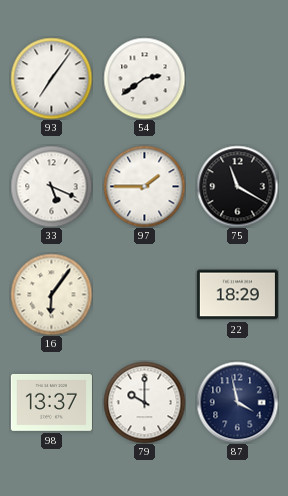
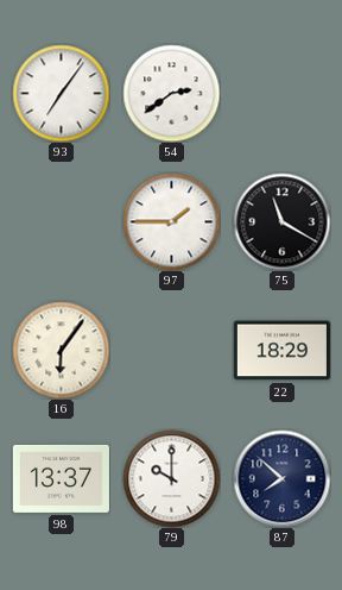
33: 5:19 -> none (51, 186)
87: 3:58 -> 7:52 (281, 478)
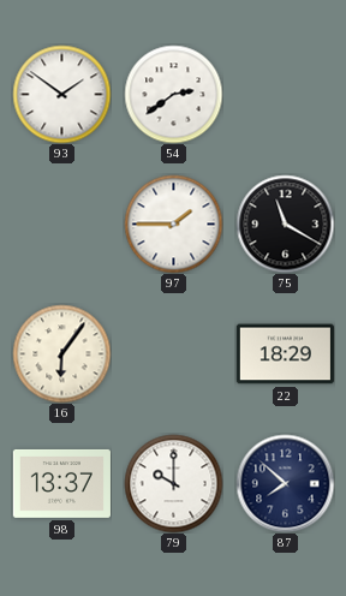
93: 7:06 -> 1:51 (61, 94)
